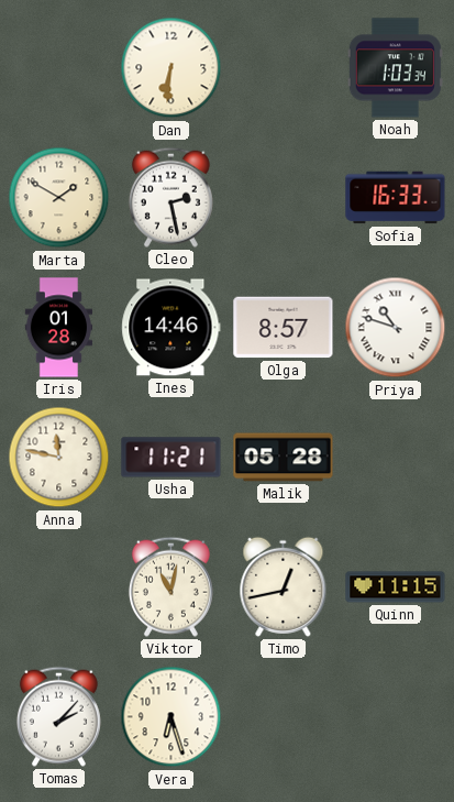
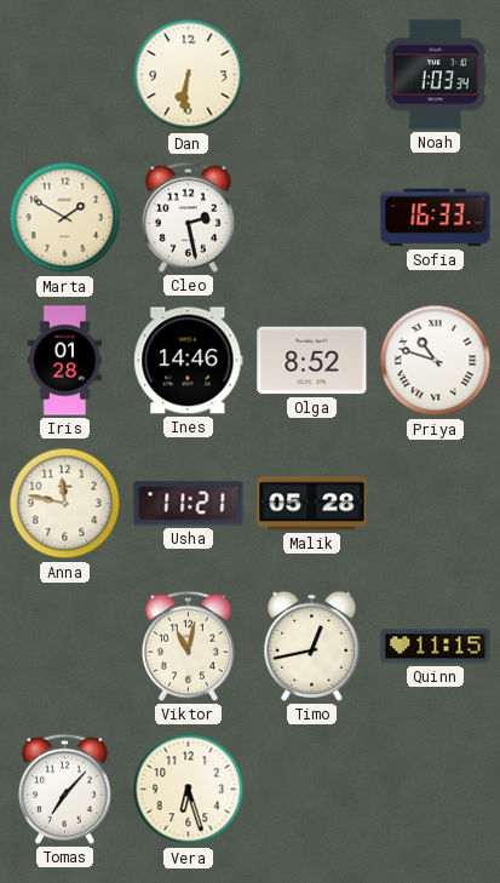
Olga: 8:57 -> 8:52 (312, 361)
Tomas: 2:07 -> 7:07 (64, 789)
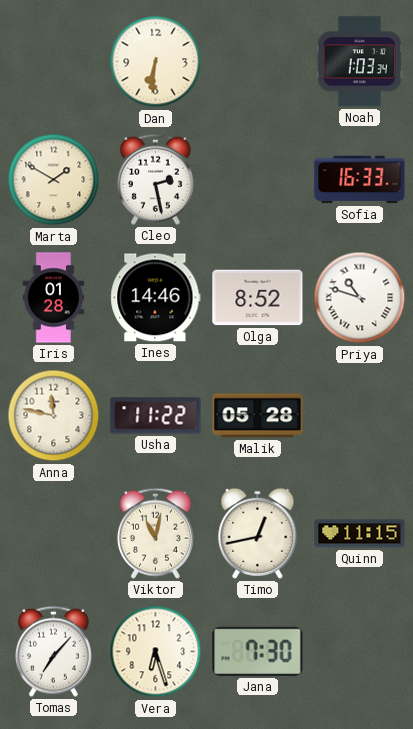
Usha: 11:21 -> 11:22 (156, 416)
Jana: none -> 7:30 (258, 651)
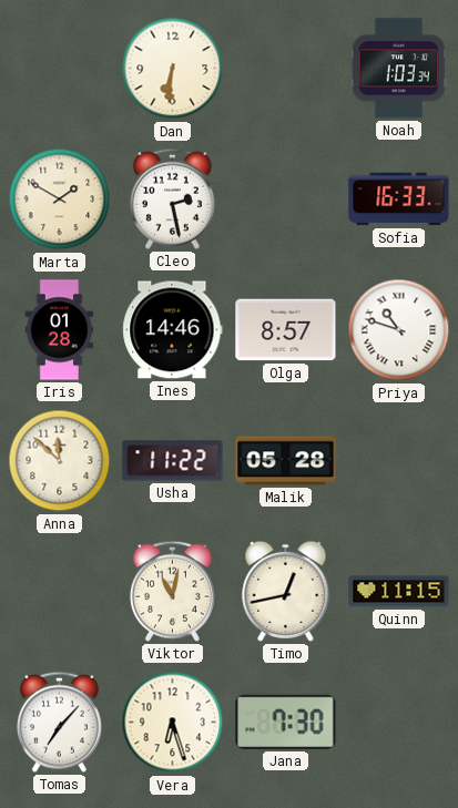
Olga: 8:52 -> 8:57 (286, 330)
Anna: 11:47 -> 11:52 (60, 461)
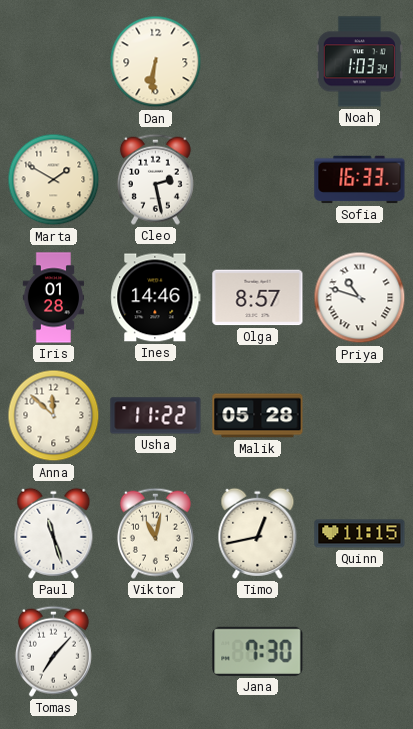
Paul: none -> 11:27 (54, 533)
Vera: 6:27 -> none (173, 723)
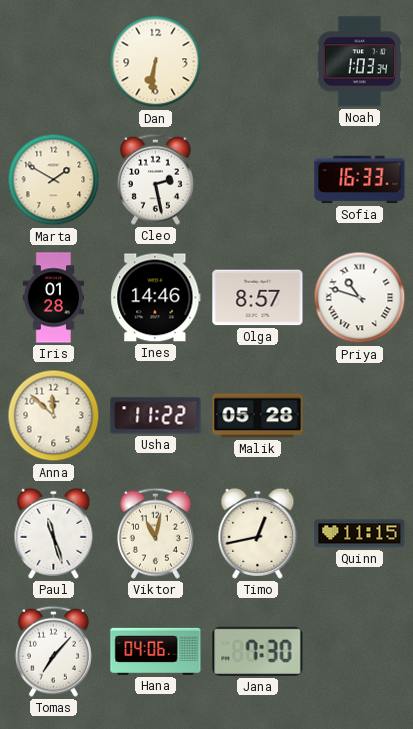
Hana: none -> 04:06 (156, 651)
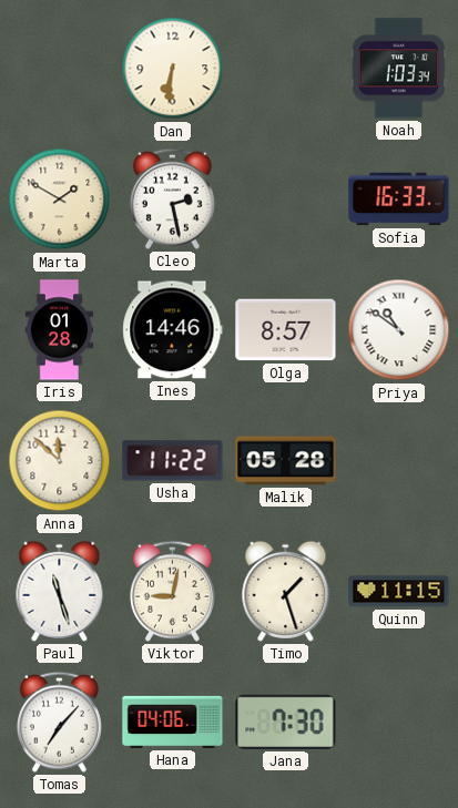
Priya: 10:48 -> 10:51 (399, 330)
Viktor: 11:02 -> 9:02 (172, 591)
Timo: 12:43 -> 1:27 (286, 591)
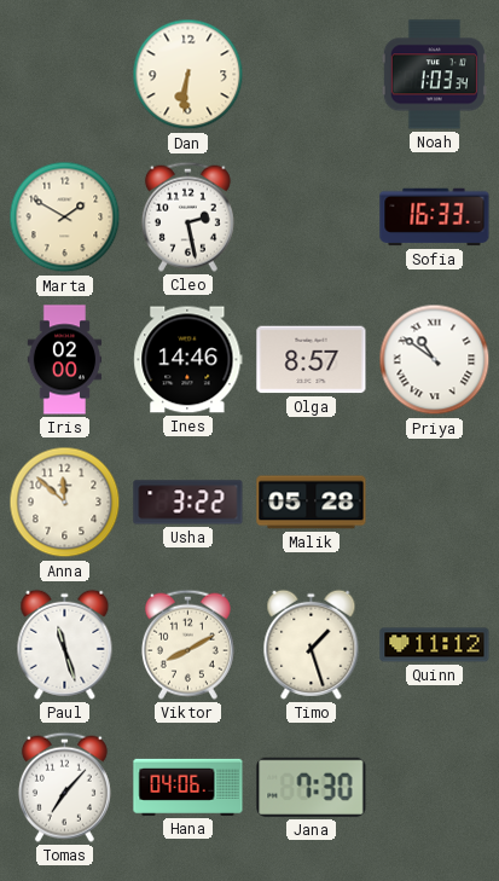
Iris: 01:28 -> 02:00 (65, 360)
Usha: 11:22 -> 3:22 (188, 503)
Viktor: 9:02 -> 8:10 (187, 644)
Quinn: 11:15 -> 11:12 (435, 645)
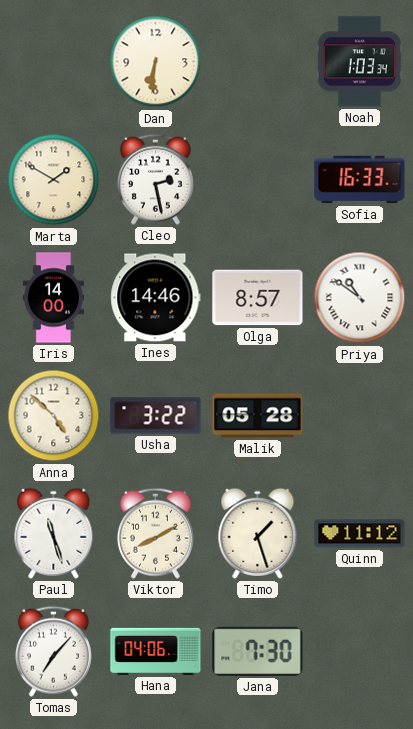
Iris: 02:00 -> 14:00 (54, 298)
Anna: 11:52 -> 4:52 (54, 416)
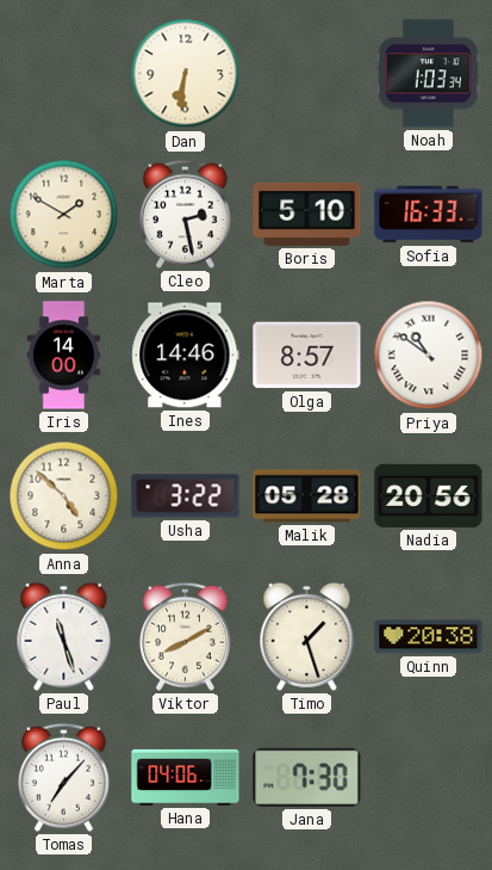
Boris: none -> 5:10 (307, 214)
Nadia: none -> 20:56 (429, 495)
Quinn: 11:12 -> 20:38 (429, 637)
